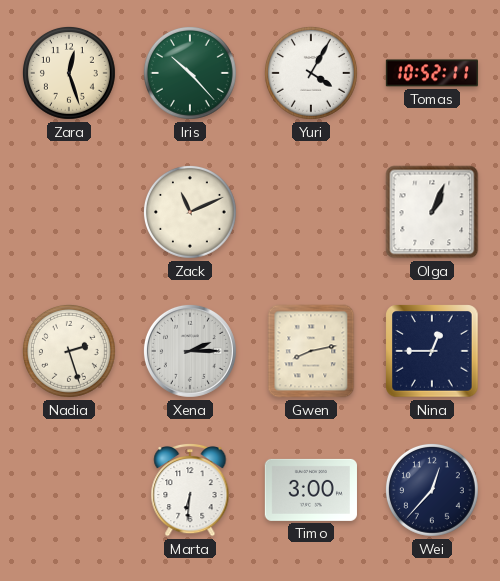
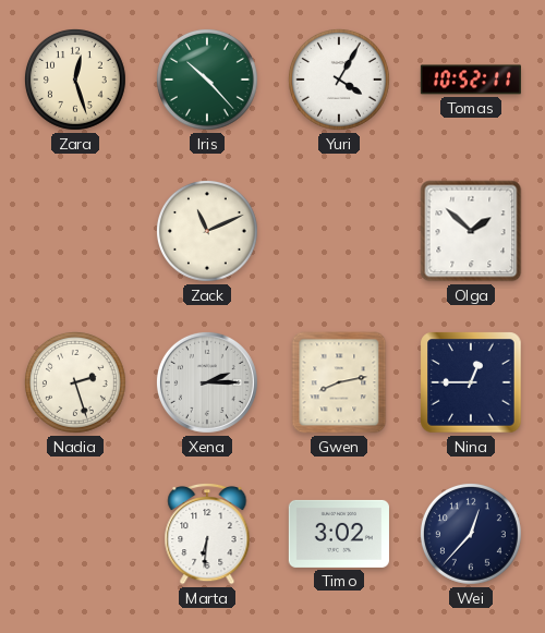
Olga: 1:04 -> 1:52 (471, 231)
Timo: 3:00 -> 3:02 (339, 534)
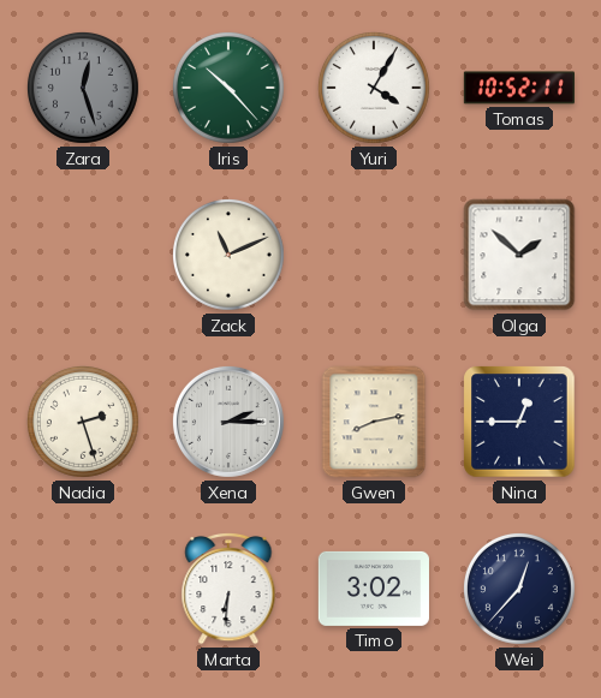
Zara dial: cream -> grey (83, 88)
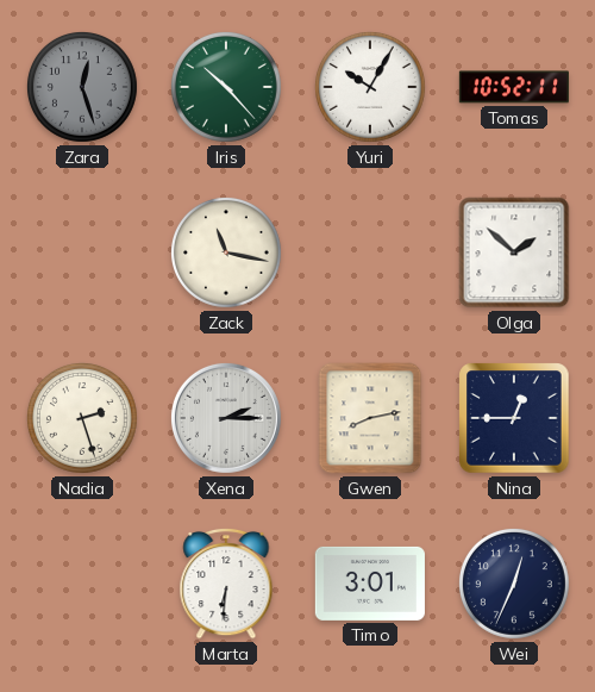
Yuri: 4:05 -> 10:05 (370, 87)
Zack: 11:11 -> 11:17 (226, 253)
Timo: 3:02 -> 3:01 (370, 584)
Wei: 12:37 -> 12:34 (514, 584)
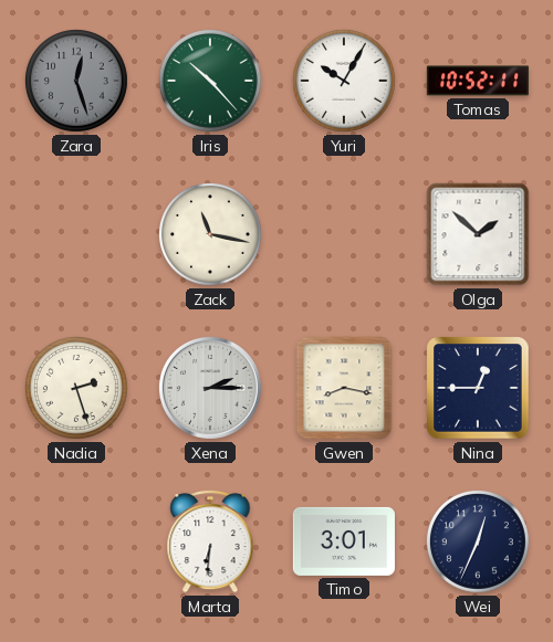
Gwen: 8:13 -> 8:17 (344, 388)
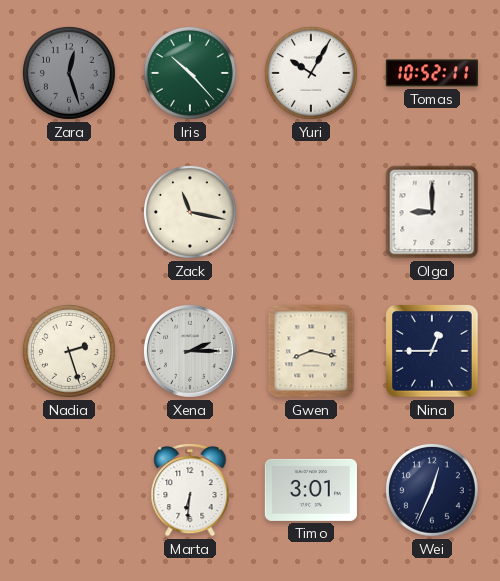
Olga: 1:52 -> 9:00 (432, 212)
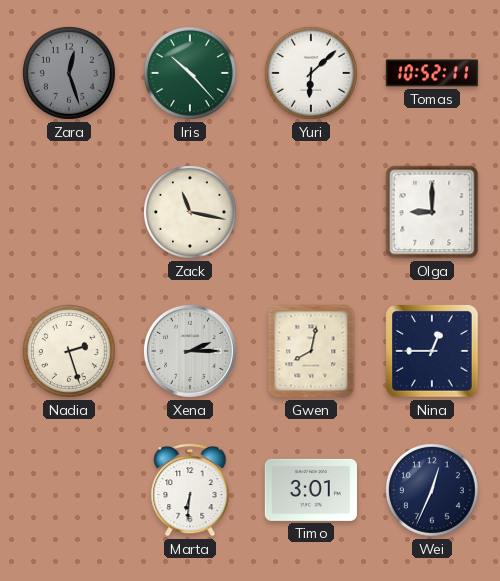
Yuri: 10:05 -> 6:08 (311, 73)
Gwen: 8:17 -> 8:02 (311, 351)
